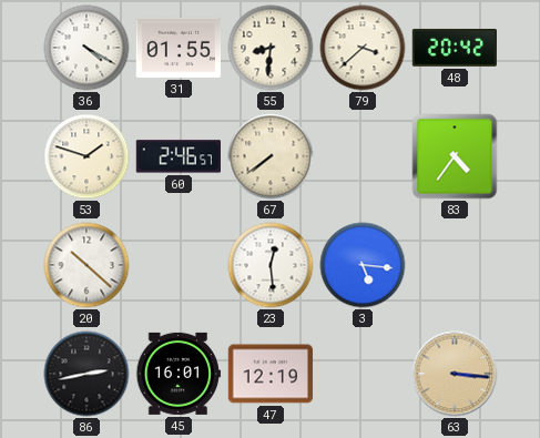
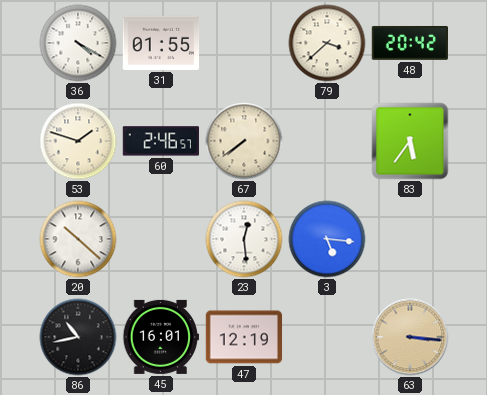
55: 8:31 -> none (271, 48)
83: 4:36 -> 5:36 (410, 141)
86: 2:43 -> 10:43 (78, 337)
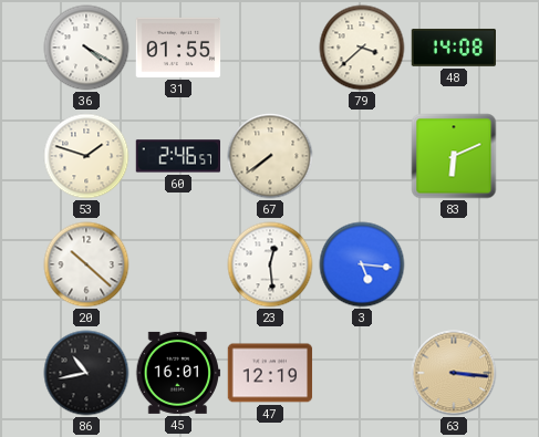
48: 20:42 -> 14:08 (454, 48)
83: 5:36 -> 6:11 (454, 156)
